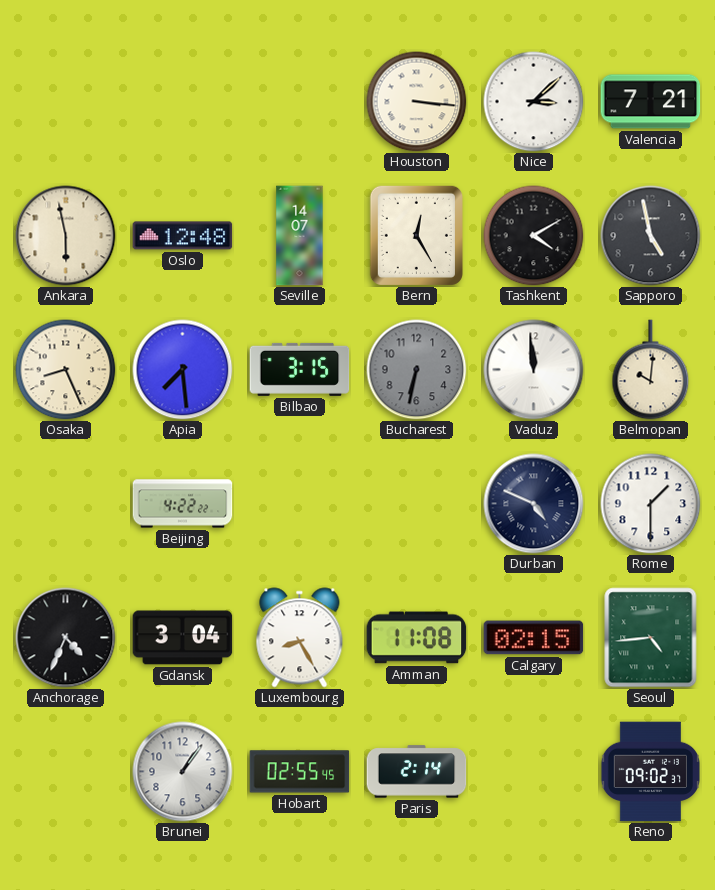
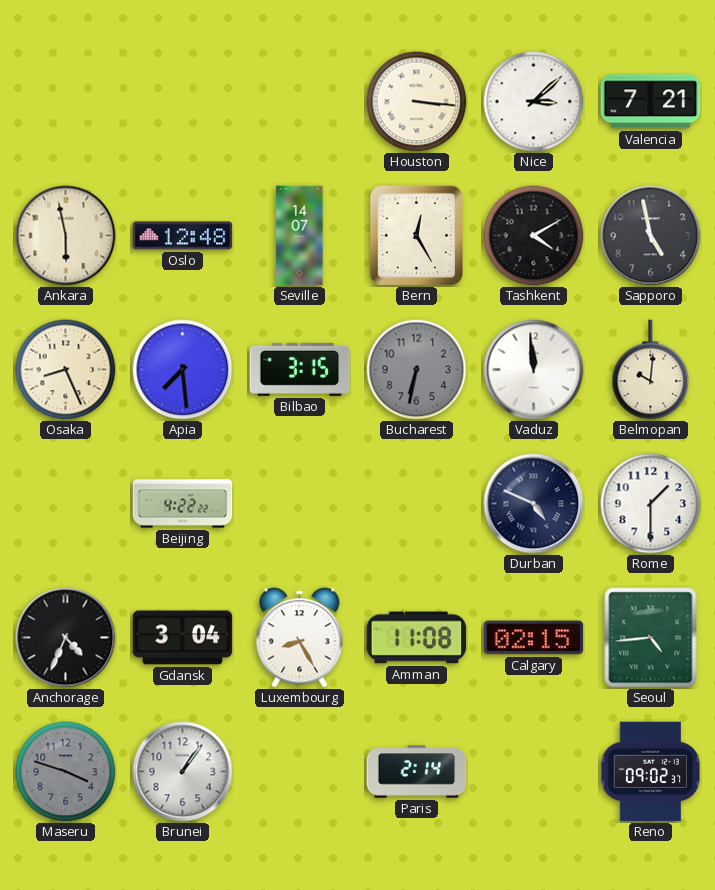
Maseru: none -> 3:48 (66, 772)
Hobart: 02:55 -> none (300, 772)
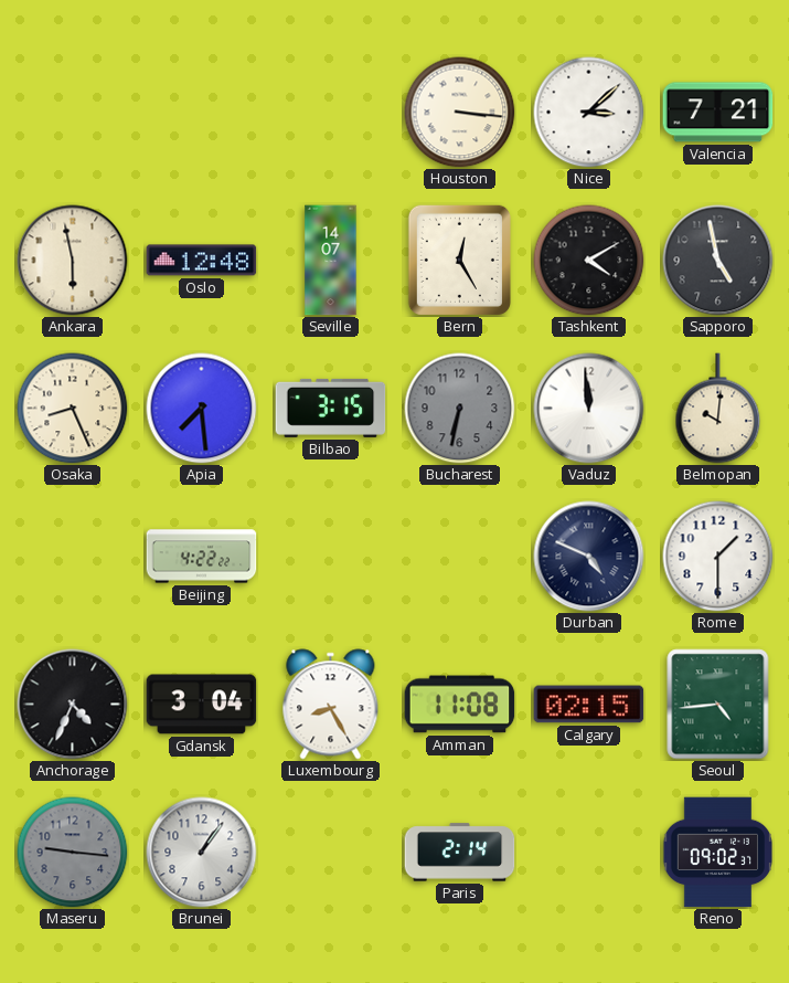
Maseru: 3:48 -> 9:16 (73, 853)
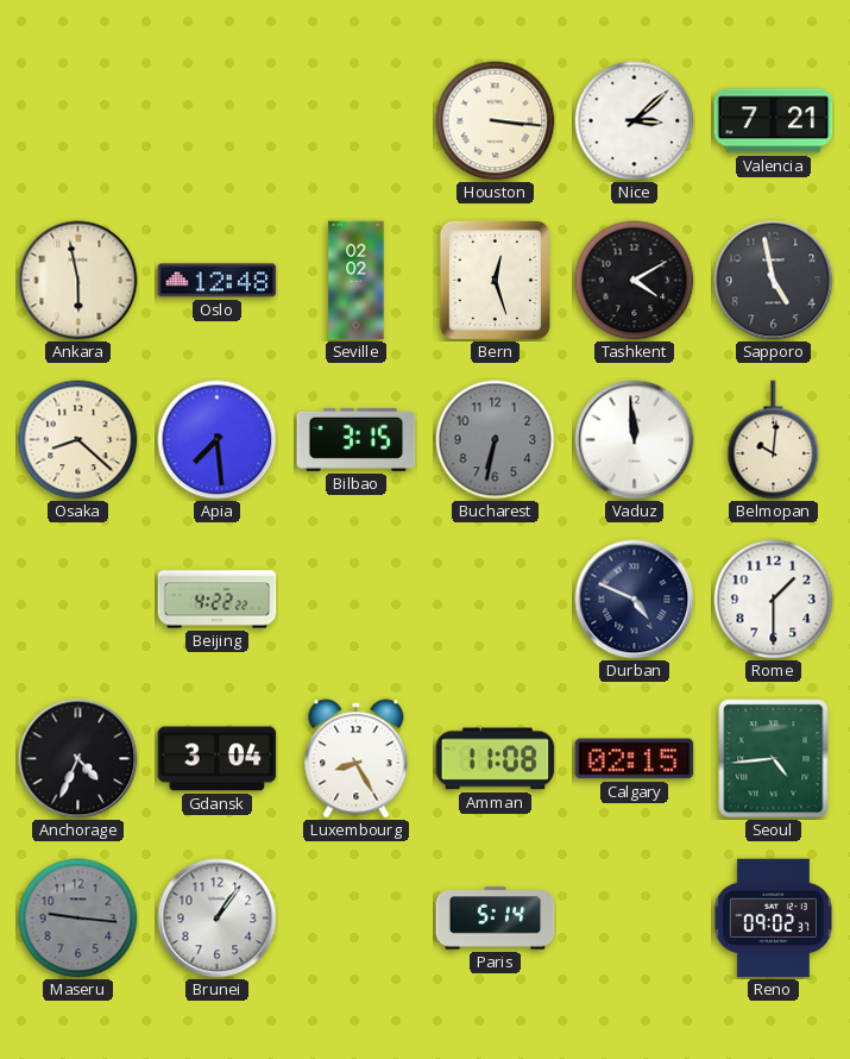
Seville: 14:07 -> 02:02 (357, 281)
Bern: 12:25 -> 12:27 (495, 280)
Osaka: 8:26 -> 8:22 (78, 440)
Paris: 2:14 -> 5:14 (496, 919)
